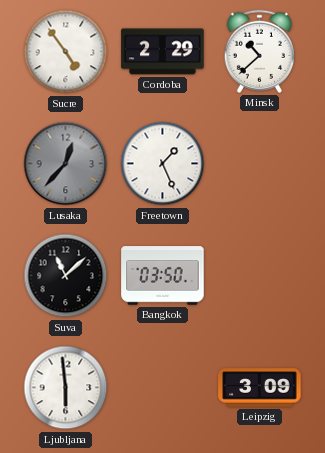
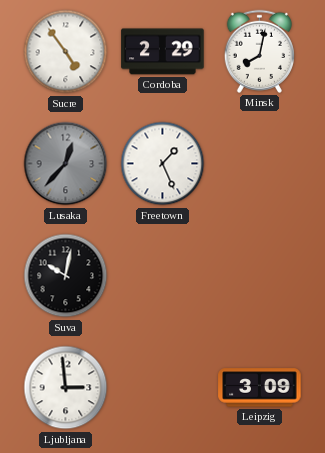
Minsk: 10:38 -> 8:02 (259, 51)
Suva: 11:08 -> 10:02 (66, 276)
Bangkok: 03:50 -> none (163, 276)
Ljubljana: 5:59 -> 2:59 (66, 388)
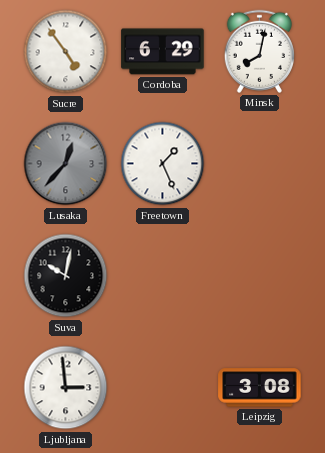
Cordoba: 2:29 -> 6:29 (163, 52)
Leipzig: 3:09 -> 3:08 (260, 388)
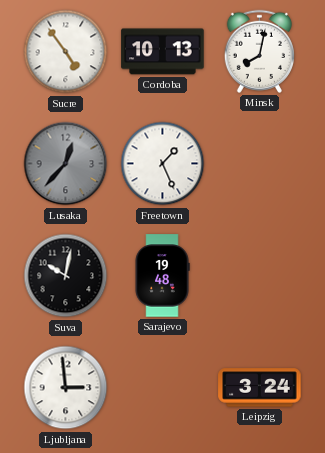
Cordoba: 6:29 -> 10:13 (163, 52)
Sarajevo: none -> 19:48 (162, 276)
Leipzig: 3:08 -> 3:24 (260, 388)
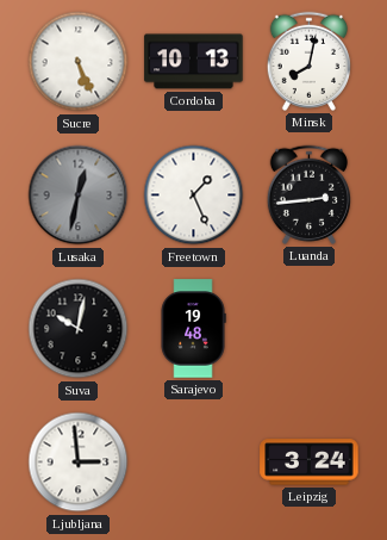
Sucre: 4:54 -> 5:26 (79, 62)
Lusaka: 12:37 -> 12:32 (79, 195)
Luanda: none -> 2:44 (308, 194)
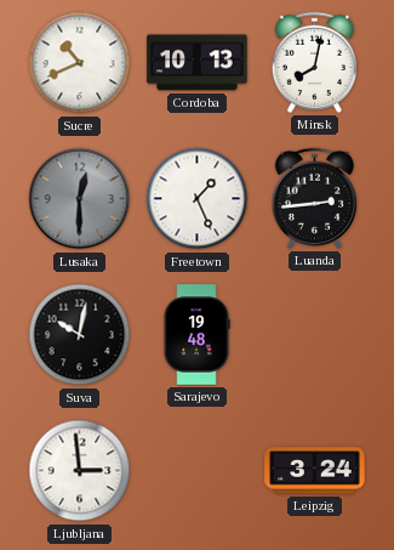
Sucre: 5:26 -> 10:41 (80, 63)
Lusaka: 12:32 -> 12:30 (80, 199)
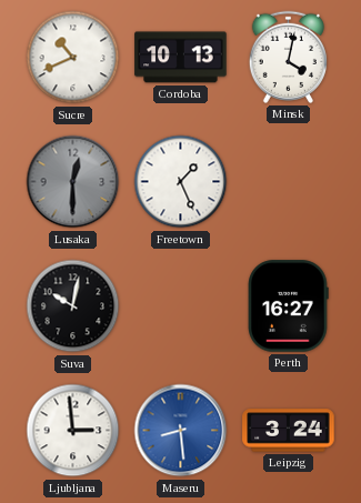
Minsk: 8:02 -> 4:02 (288, 57)
Luanda: 2:44 -> none (314, 198)
Sarajevo: 19:48 -> none (196, 335)
Perth: none -> 16:27 (289, 306)
Maseru: none -> 8:29 (181, 431)
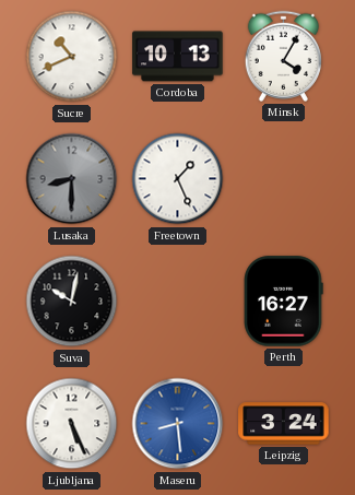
Minsk: 4:02 -> 4:05 (283, 56)
Lusaka: 12:30 -> 8:30 (72, 179)
Ljubljana: 2:59 -> 5:26 (72, 424)
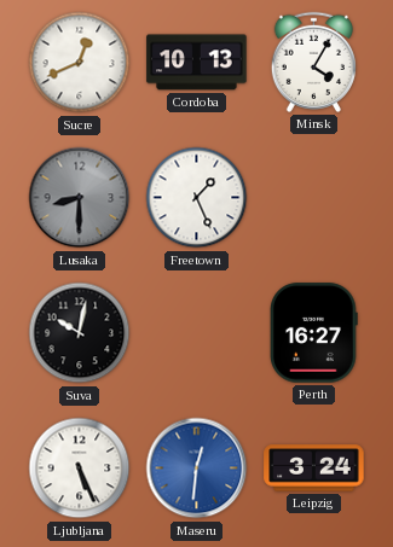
Sucre: 10:41 -> 12:41 (80, 63)
Maseru: 8:29 -> 12:31 (197, 469)
